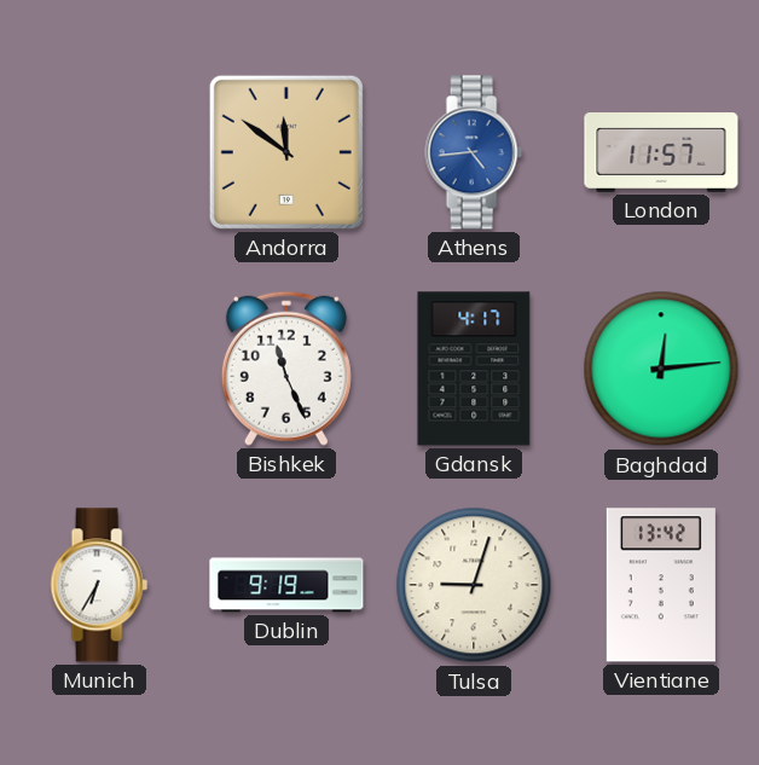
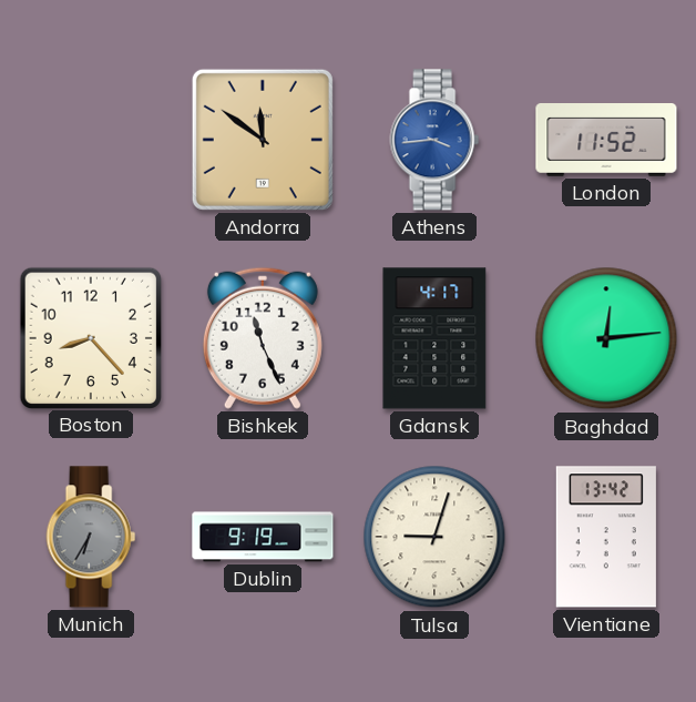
Athens: 4:44 -> 3:44 (434, 140)
London: 11:57 -> 11:52 (606, 141)
Boston: none -> 8:23 (90, 337)
Munich dial: white -> grey (91, 537)
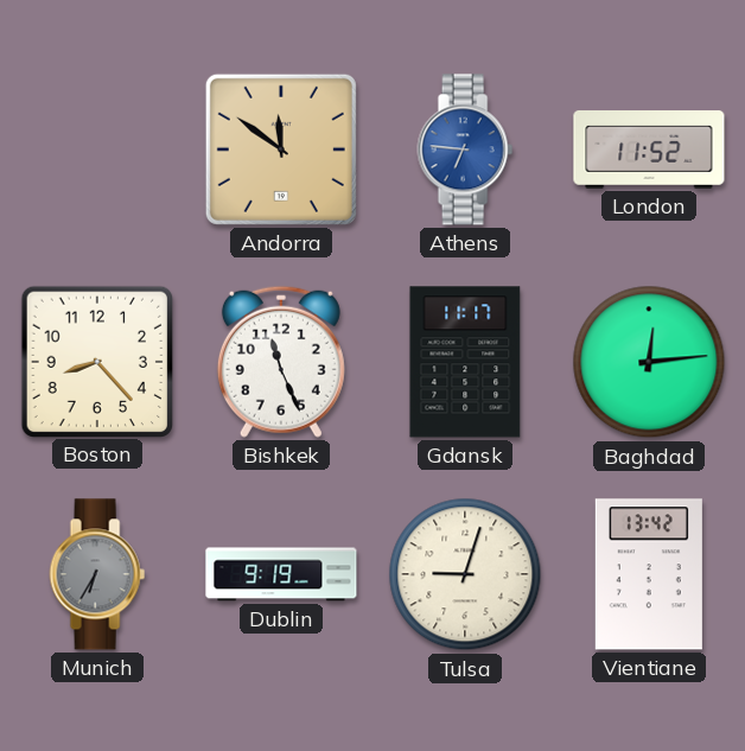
Athens: 3:44 -> 6:46 (465, 149)
Gdansk: 4:17 -> 11:17 (465, 362)
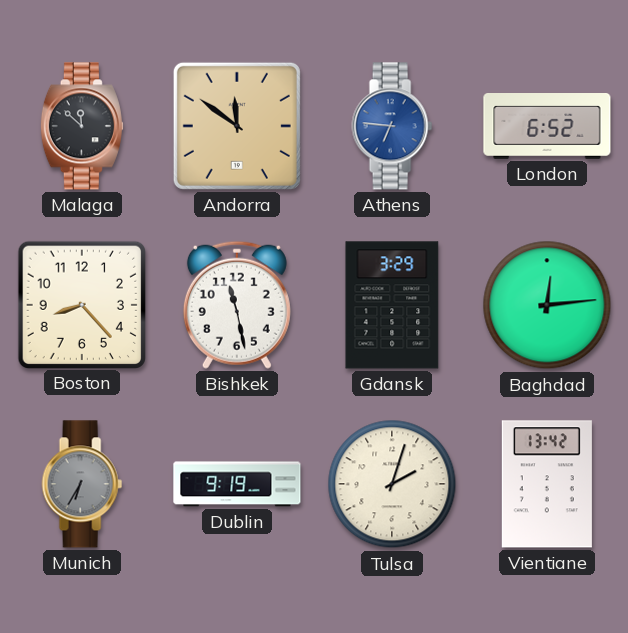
Malaga: none -> 11:52 (82, 126)
London: 11:52 -> 6:52 (547, 127)
Bishkek: 11:26 -> 11:28 (237, 305)
Gdansk: 11:17 -> 3:29 (392, 305)
Tulsa: 9:03 -> 2:03 (392, 484)
